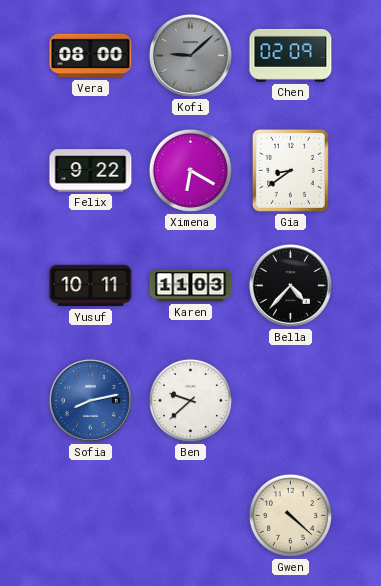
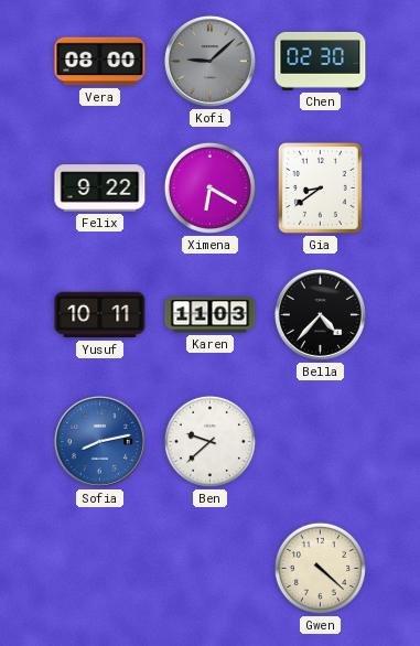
Chen: 02:09 -> 02:30 (321, 61)
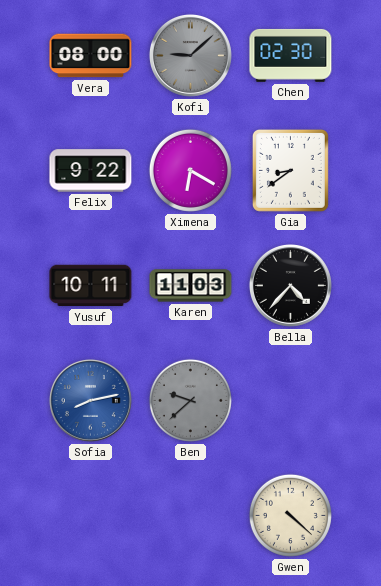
Ben dial: white -> grey (190, 400)
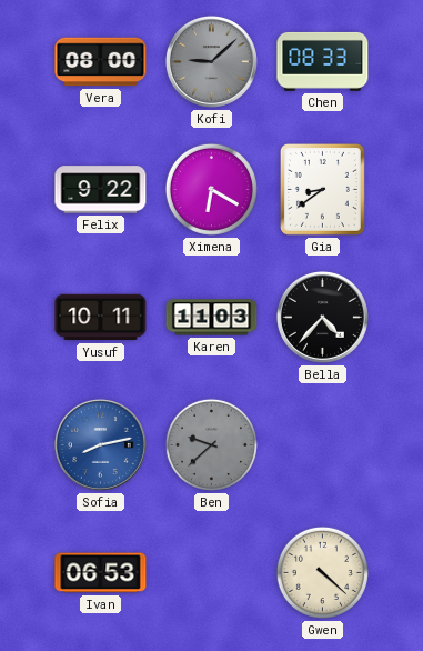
Chen: 02:30 -> 08:33 (323, 61)
Ivan: none -> 06:53 (101, 573)
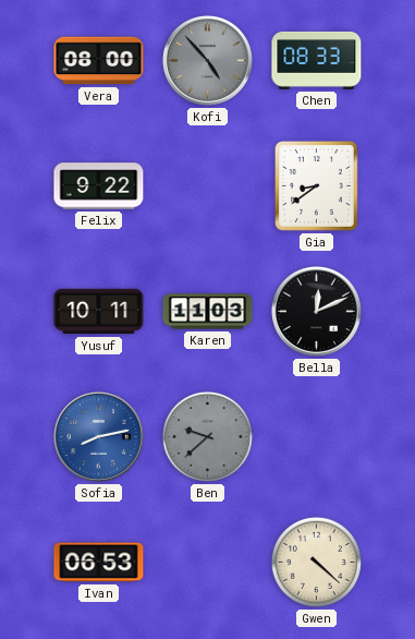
Kofi: 9:08 -> 4:53 (207, 60)
Ximena: 6:20 -> none (211, 189)
Bella: 4:37 -> 12:11 (316, 311)
